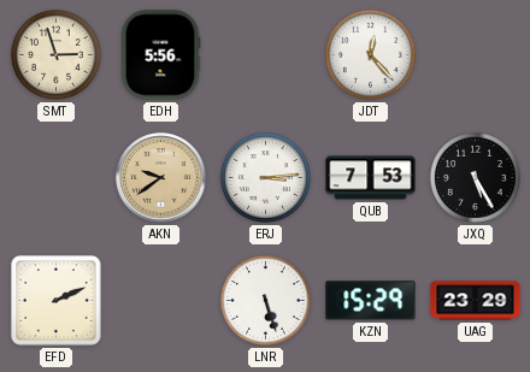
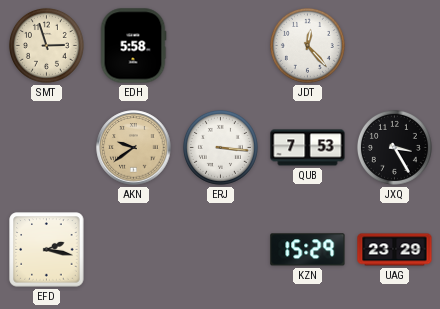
EDH: 5:56 -> 5:58 (133, 46)
ERJ: 3:14 -> 3:16 (220, 147)
JXQ: 5:25 -> 3:25 (394, 147)
EFD: 2:11 -> 2:17 (47, 250)
LNR: 5:27 -> none (265, 300)
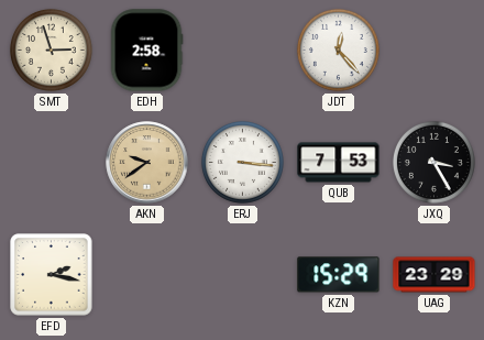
EDH: 5:58 -> 2:58 (146, 51)
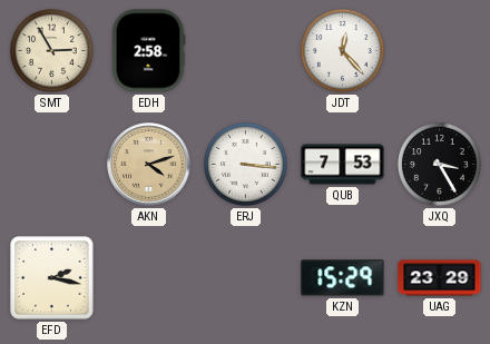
SMT: 2:57 -> 2:55 (51, 50)
AKN: 9:39 -> 4:12 (149, 165)
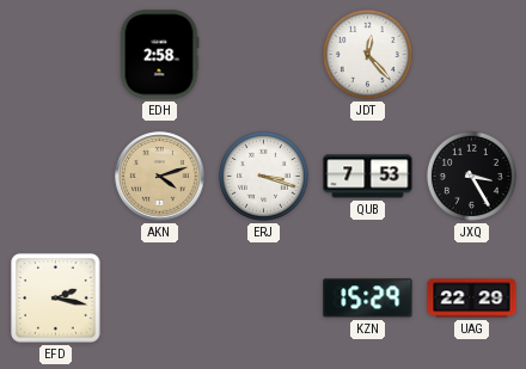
SMT: 2:55 -> none (51, 50)
ERJ: 3:16 -> 3:18 (263, 176)
UAG: 23:29 -> 22:29 (472, 299)
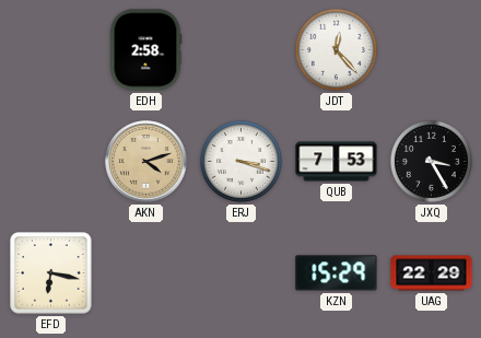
EFD: 2:17 -> 6:17 (51, 273)
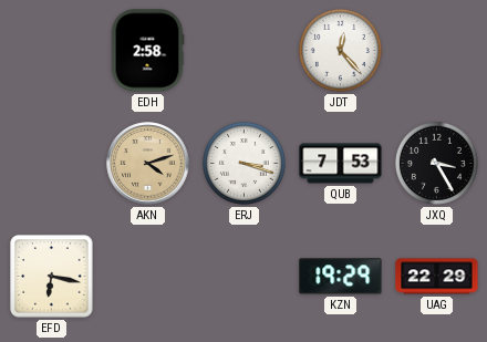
KZN: 15:29 -> 19:29 (341, 277)
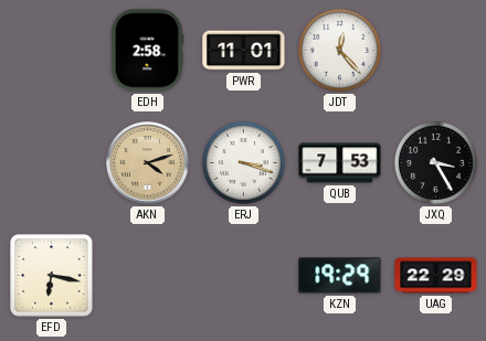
PWR: none -> 11:01 (244, 51)
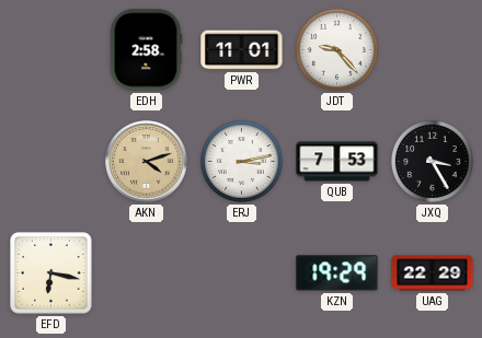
JDT: 12:23 -> 9:23 (336, 49)
ERJ: 3:18 -> 3:13 (241, 161)
